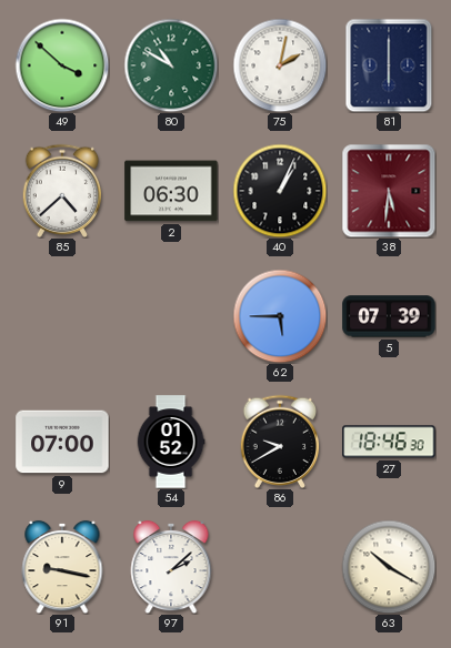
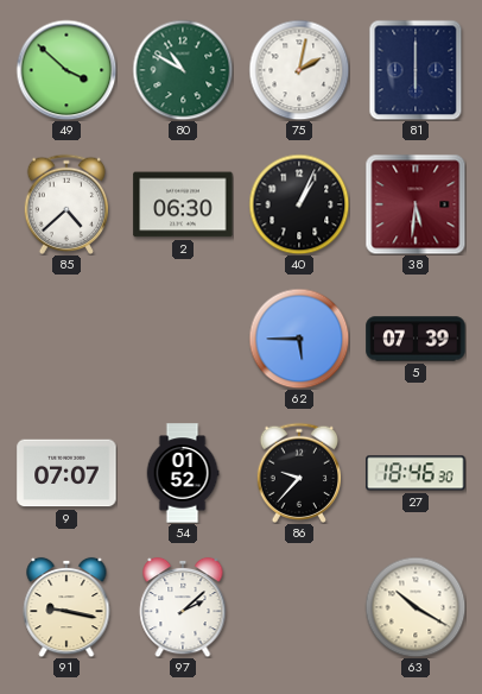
9: 07:00 -> 07:07 (66, 473)
86: 9:40 -> 9:37 (299, 473)
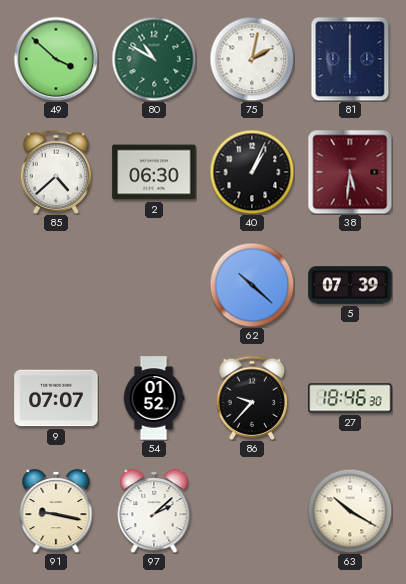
62: 5:45 -> 10:22 (252, 285)
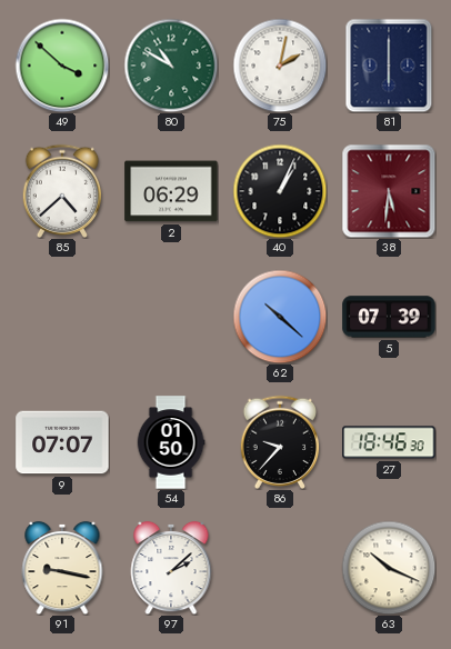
2: 06:30 -> 06:29 (171, 191)
54: 01:52 -> 01:50 (171, 442)
63: 10:20 -> 10:19 (389, 568)
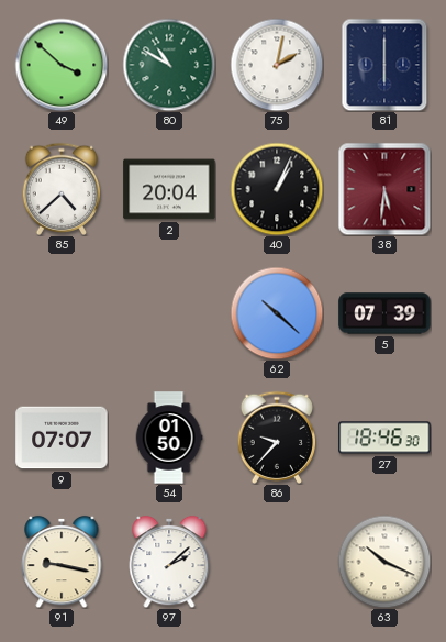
2: 06:29 -> 20:04 (169, 189)
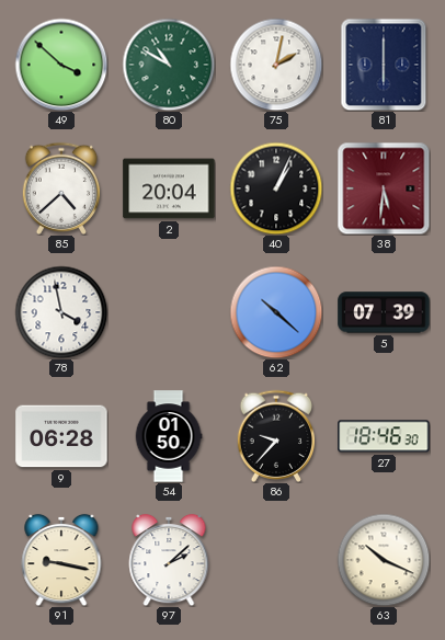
78: none -> 3:58 (61, 312)
9: 07:07 -> 06:28 (61, 436)
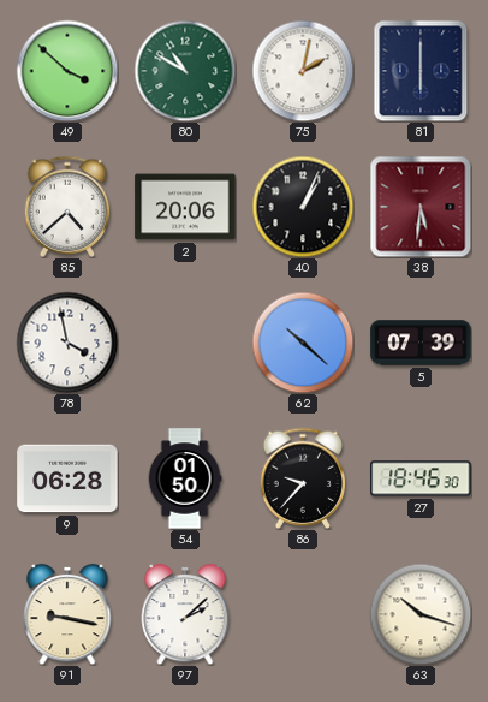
2: 20:04 -> 20:06 (185, 207)
63: 10:19 -> 10:18 (421, 614)
